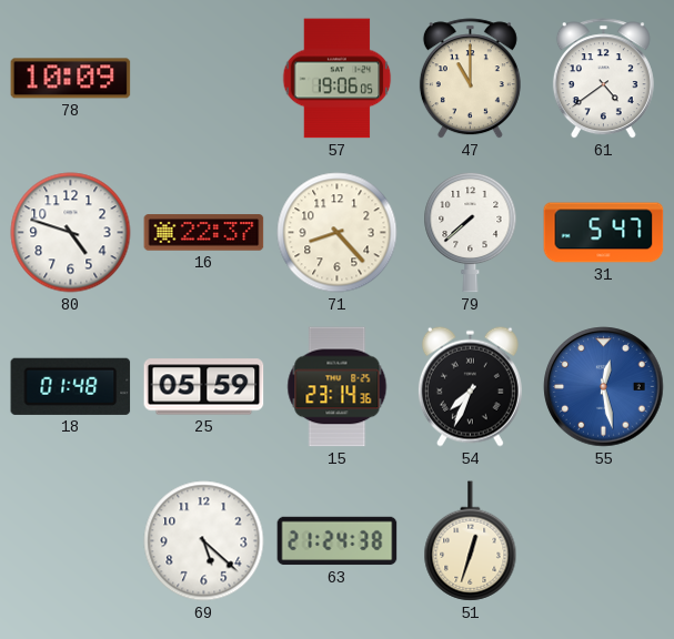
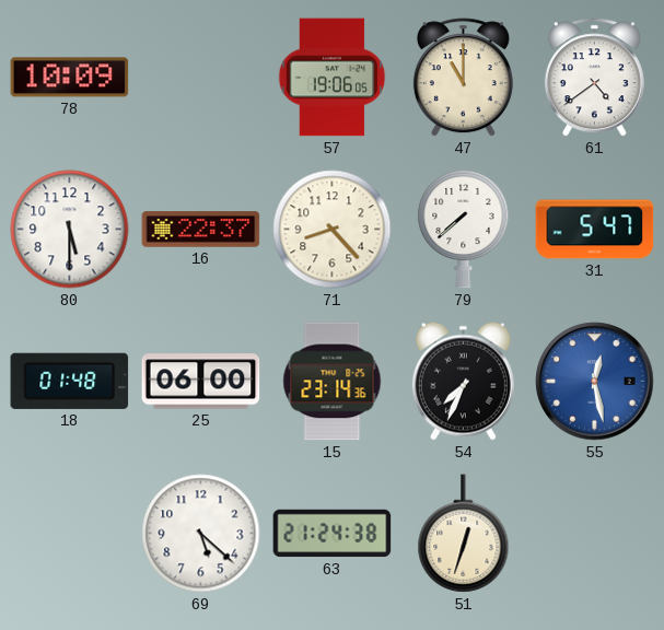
80: 4:48 -> 5:30 (70, 230)
25: 05:59 -> 06:00 (201, 382)
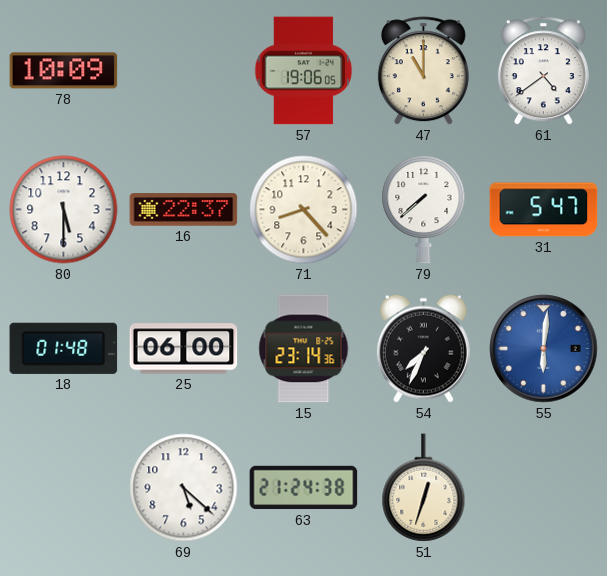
55: 12:28 -> 6:01 (544, 349)
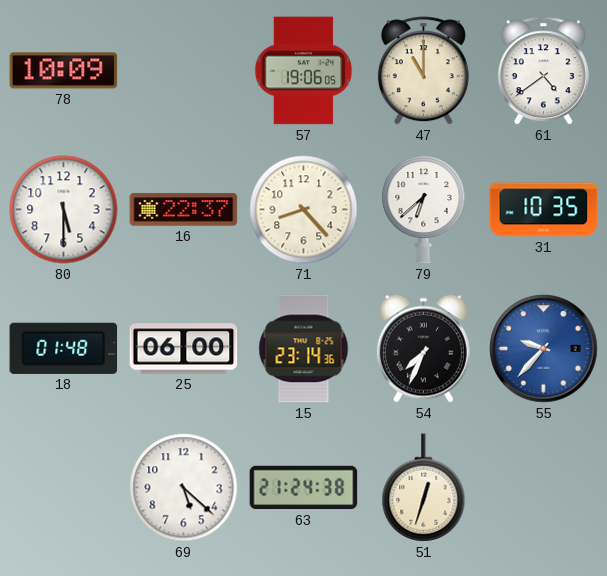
79: 7:38 -> 6:38 (424, 209)
31: 5:47 -> 10:35 (544, 210)
55: 6:01 -> 9:37 (544, 349)
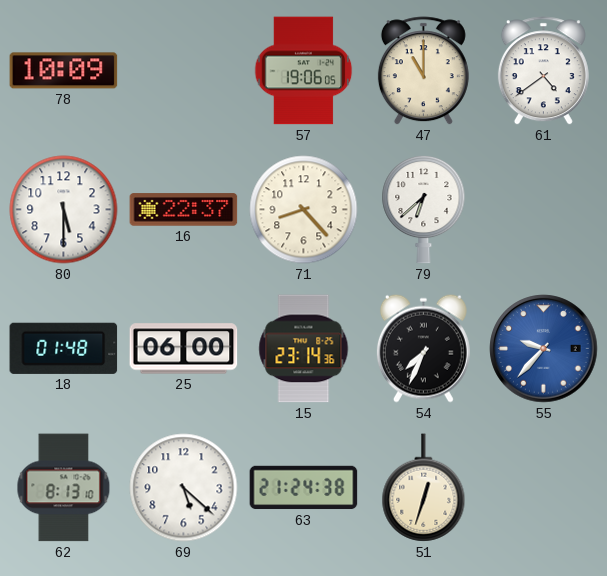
31: 10:35 -> none (544, 210)
62: none -> 8:13 (64, 488)
